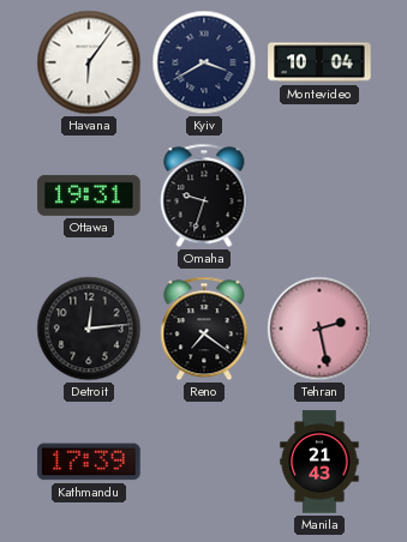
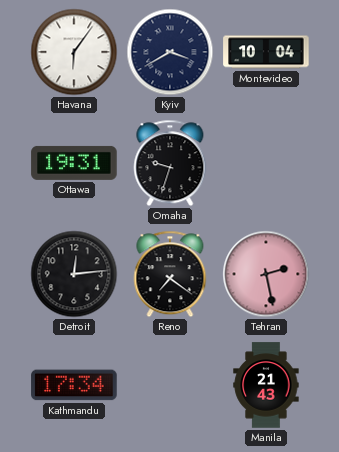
Kathmandu: 17:39 -> 17:34 (74, 385)
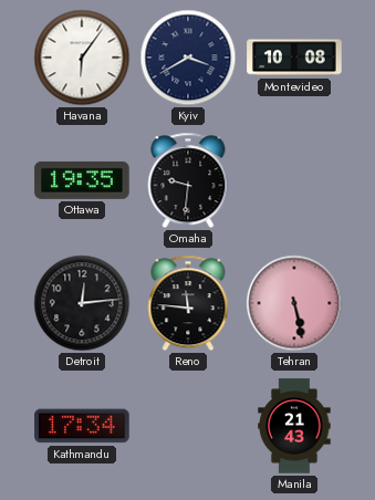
Montevideo: 10:04 -> 10:08 (294, 58)
Ottawa: 19:31 -> 19:35 (82, 180)
Omaha: 9:33 -> 9:31 (188, 180)
Reno: 7:21 -> 11:46 (188, 303)
Tehran: 2:28 -> 5:28 (294, 303)
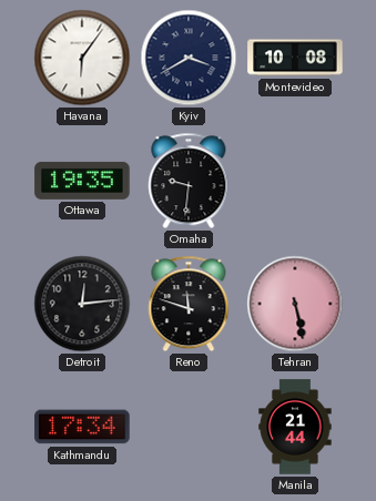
Reno: 11:46 -> 11:48 (189, 304)
Manila: 21:43 -> 21:44 (295, 427)
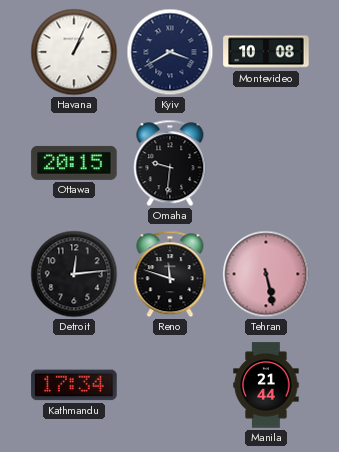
Havana: 6:06 -> 1:04 (74, 52)
Ottawa: 19:35 -> 20:15 (74, 163)
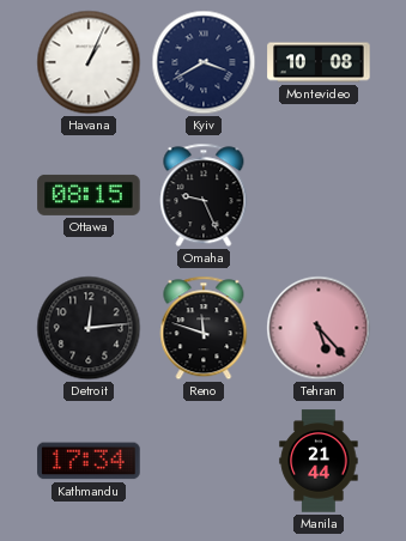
Ottawa: 20:15 -> 08:15 (89, 195)
Omaha: 9:31 -> 9:26 (204, 195)
Tehran: 5:28 -> 5:23 (319, 328)
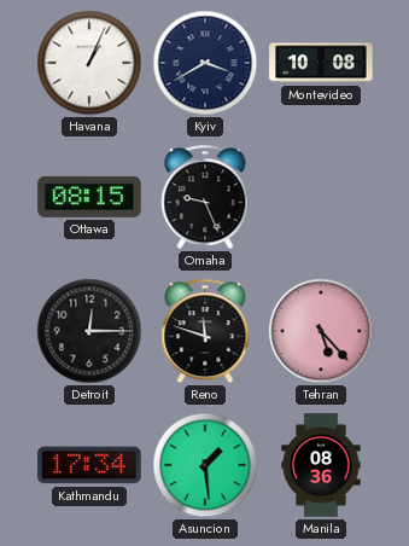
Detroit: 12:14 -> 12:15 (89, 331)
Asuncion: none -> 1:29 (205, 465)
Manila: 21:44 -> 08:36 (321, 465)
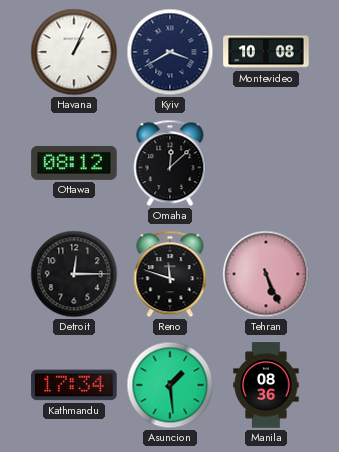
Ottawa: 08:15 -> 08:12 (74, 163)
Omaha: 9:26 -> 12:08 (170, 163)
Tehran: 5:23 -> 5:26 (266, 274)
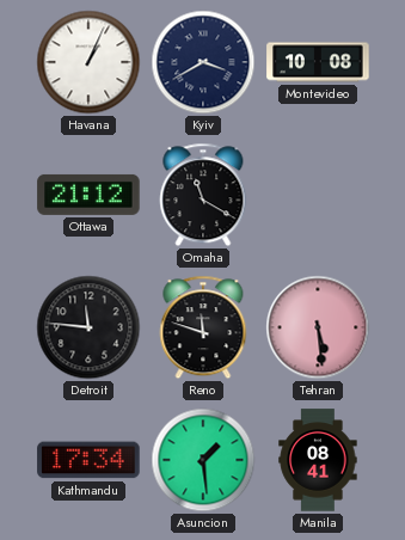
Ottawa: 08:12 -> 21:12 (88, 195)
Omaha: 12:08 -> 11:20 (203, 195)
Detroit: 12:15 -> 11:46 (88, 327)
Tehran: 5:26 -> 5:29 (318, 327)
Manila: 08:36 -> 08:41 (318, 460)
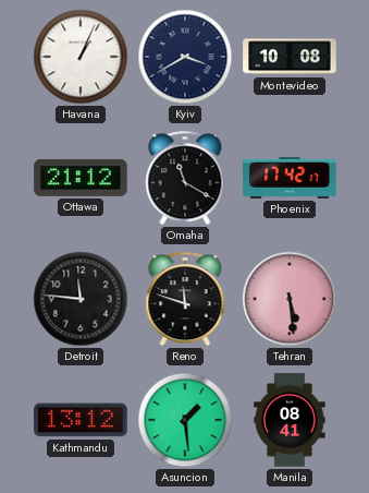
Phoenix: none -> 17:42 (290, 178)
Kathmandu: 17:34 -> 13:12 (81, 420)
